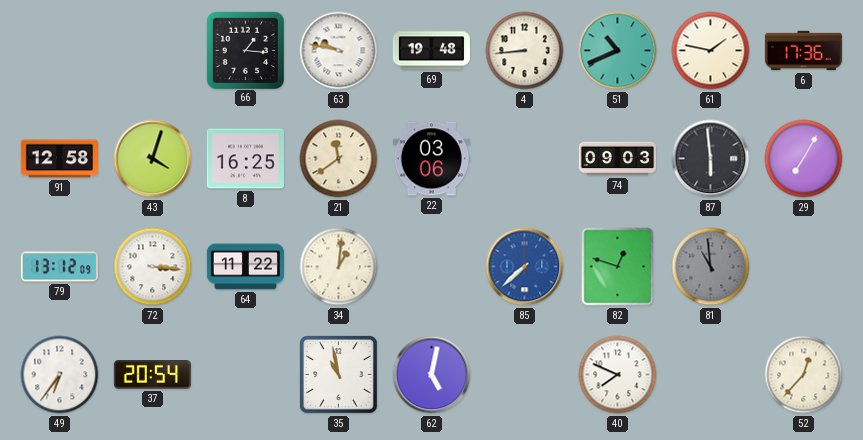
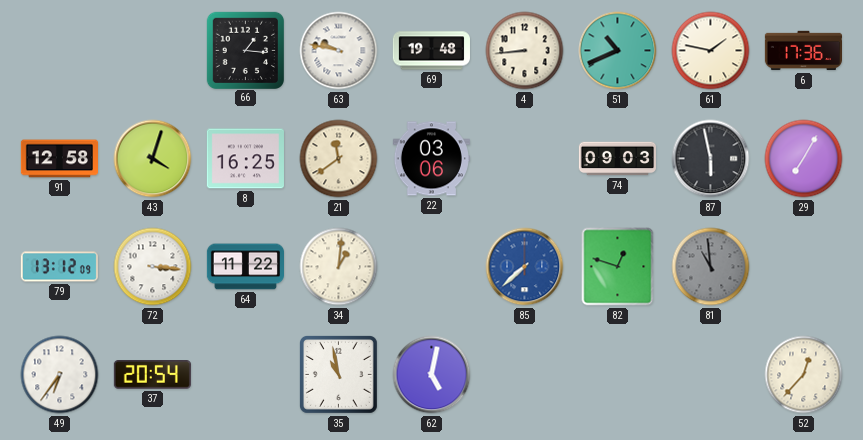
87: 5:59 -> 5:58 (711, 159)
40: 7:49 -> none (618, 375)
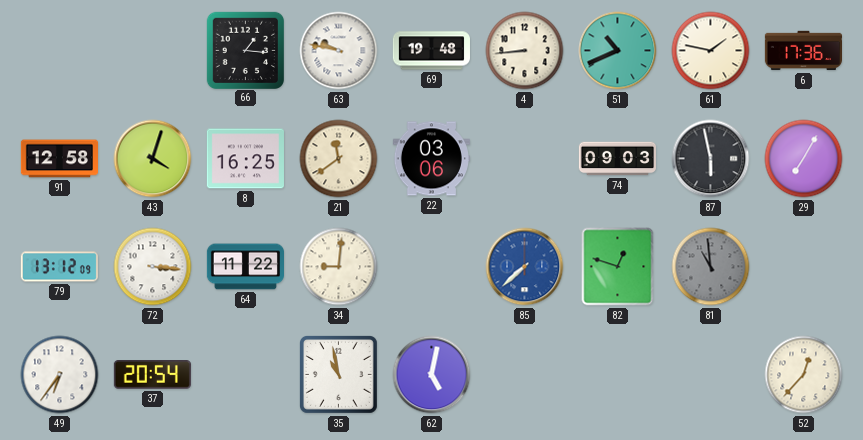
34: 1:01 -> 9:01 (339, 267)
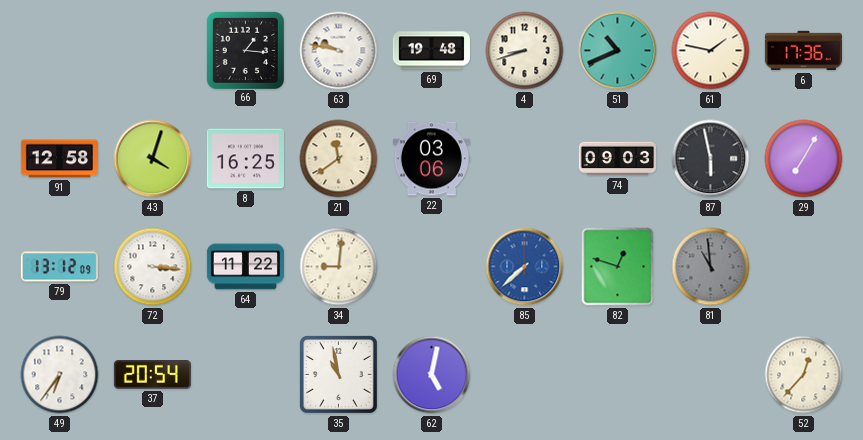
4: 8:44 -> 8:42 (525, 51)
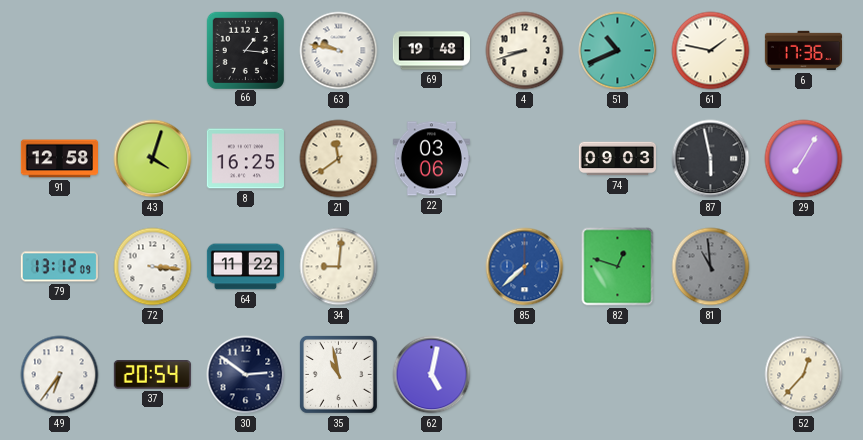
30: none -> 2:51 (246, 375)
